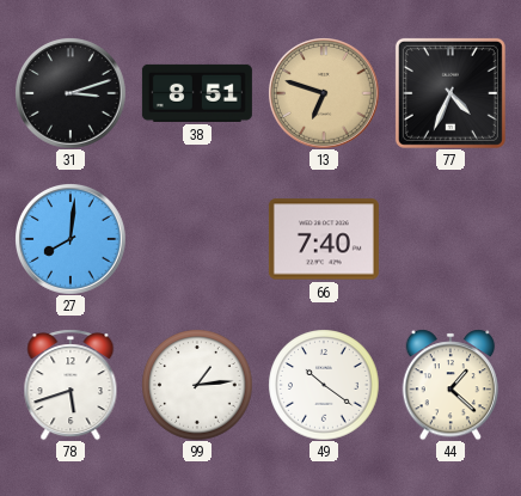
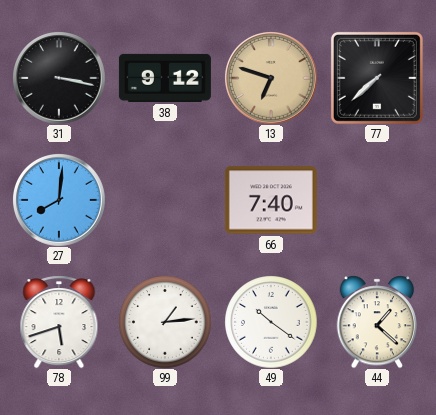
31: 3:12 -> 3:17 (59, 78)
38: 8:51 -> 9:12 (165, 78)
77: 4:34 -> 7:38 (377, 78)
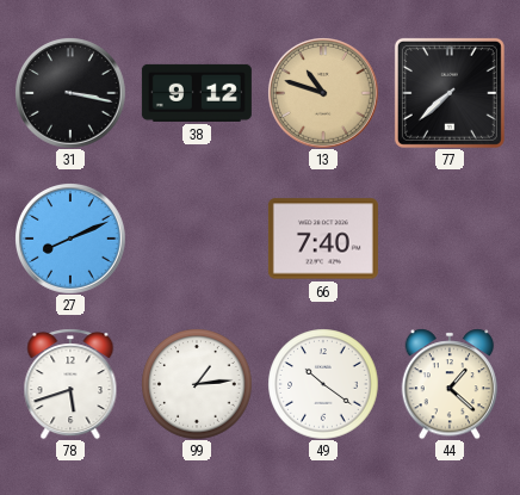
13: 6:48 -> 10:48 (323, 93)
27: 8:01 -> 8:11 (70, 239)
